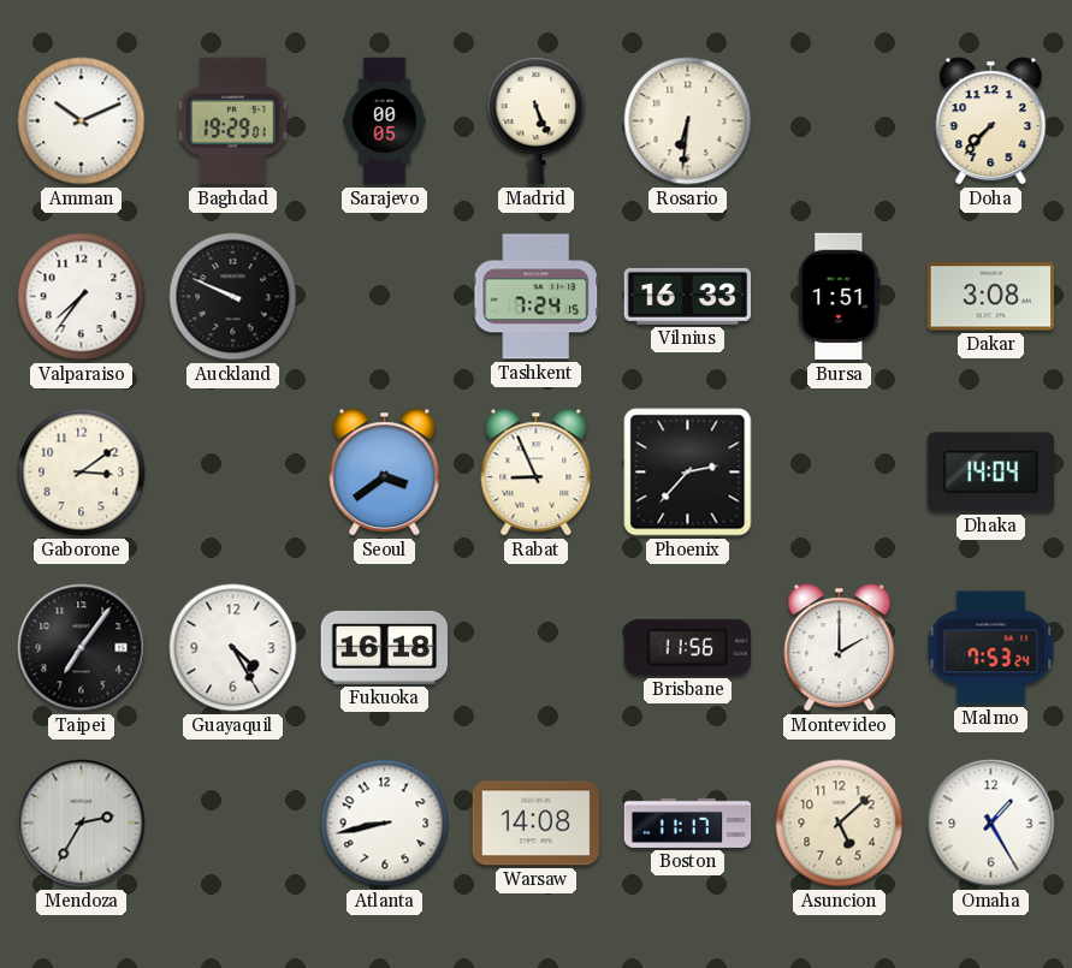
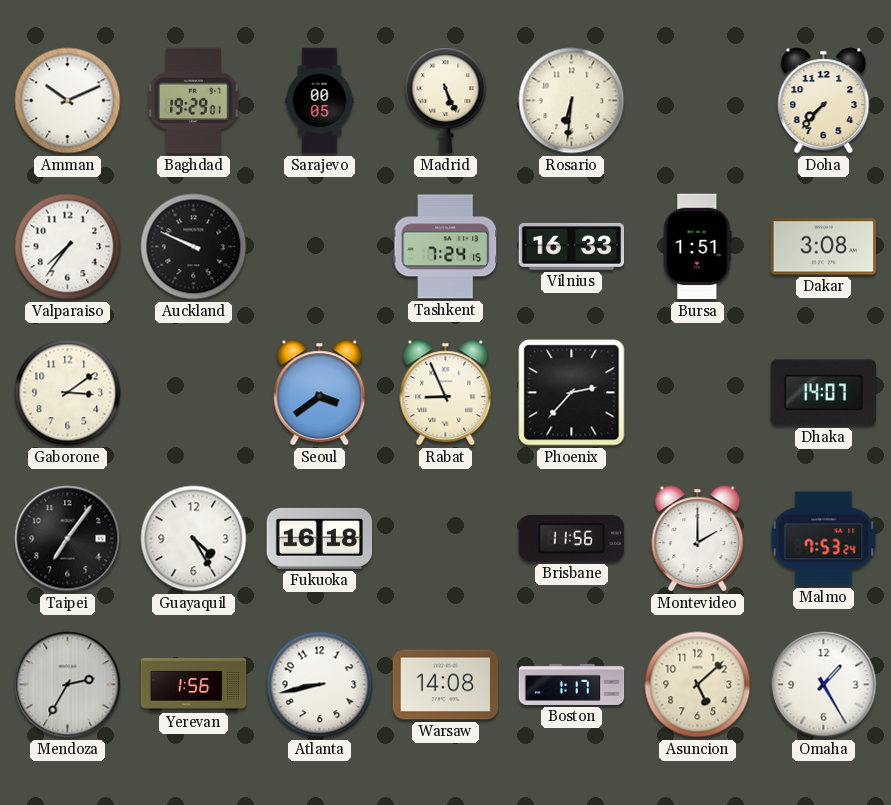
Dhaka: 14:04 -> 14:07 (823, 393)
Yerevan: none -> 1:56 (194, 685)
Boston: 11:17 -> 1:17 (572, 684)
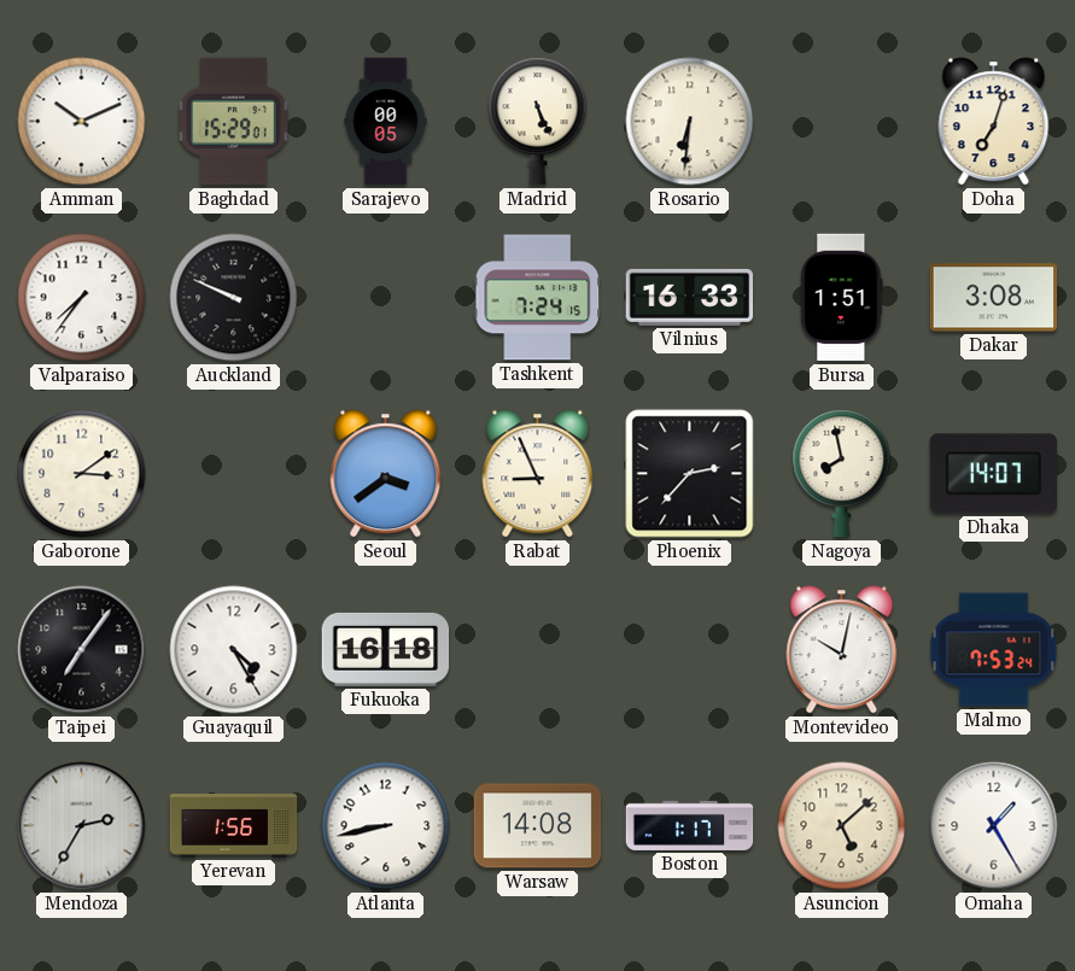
Baghdad: 19:29 -> 15:29 (234, 122)
Doha: 7:37 -> 7:03 (994, 122)
Nagoya: none -> 7:58 (842, 474)
Brisbane: 11:56 -> none (571, 538)
Montevideo: 2:00 -> 10:02 (842, 650)
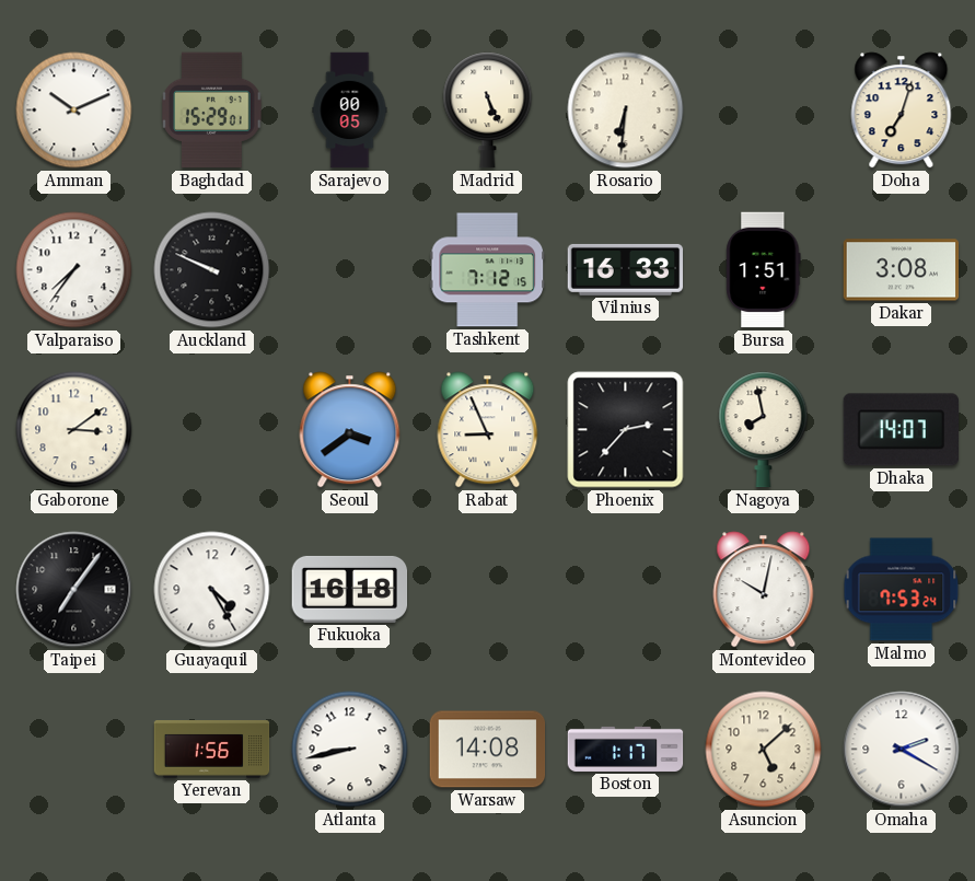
Tashkent: 7:24 -> 7:12 (488, 270)
Mendoza: 2:35 -> none (82, 826)
Omaha: 1:25 -> 2:20 (902, 750)
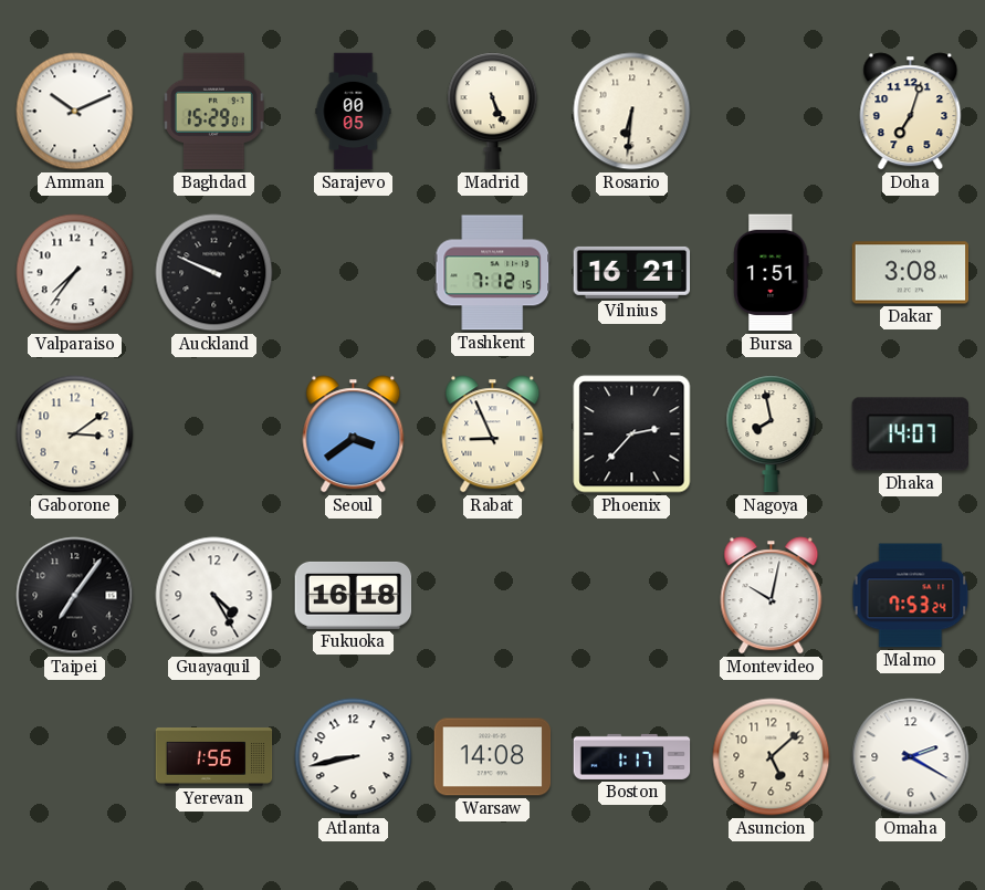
Vilnius: 16:33 -> 16:21 (632, 272)
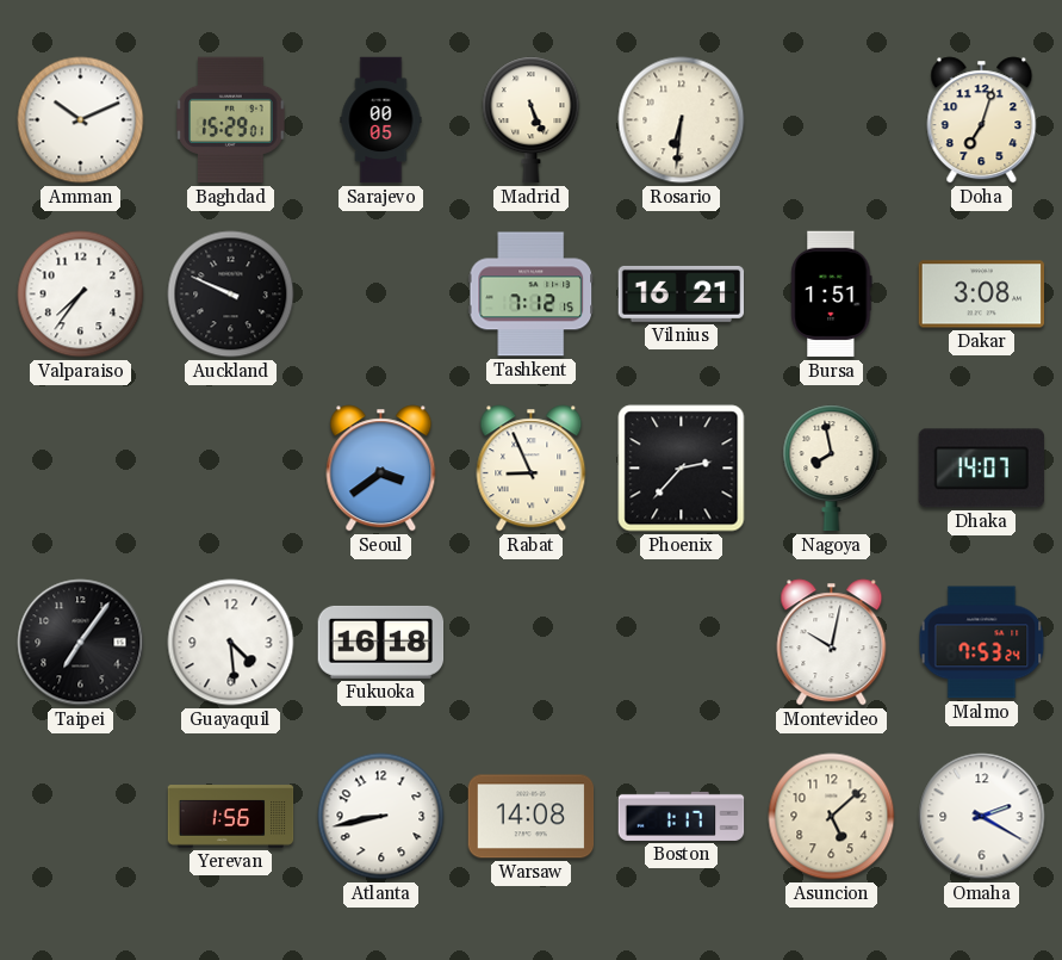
Gaborone: 3:09 -> none (75, 434)
Guayaquil: 4:25 -> 4:29 (231, 643)
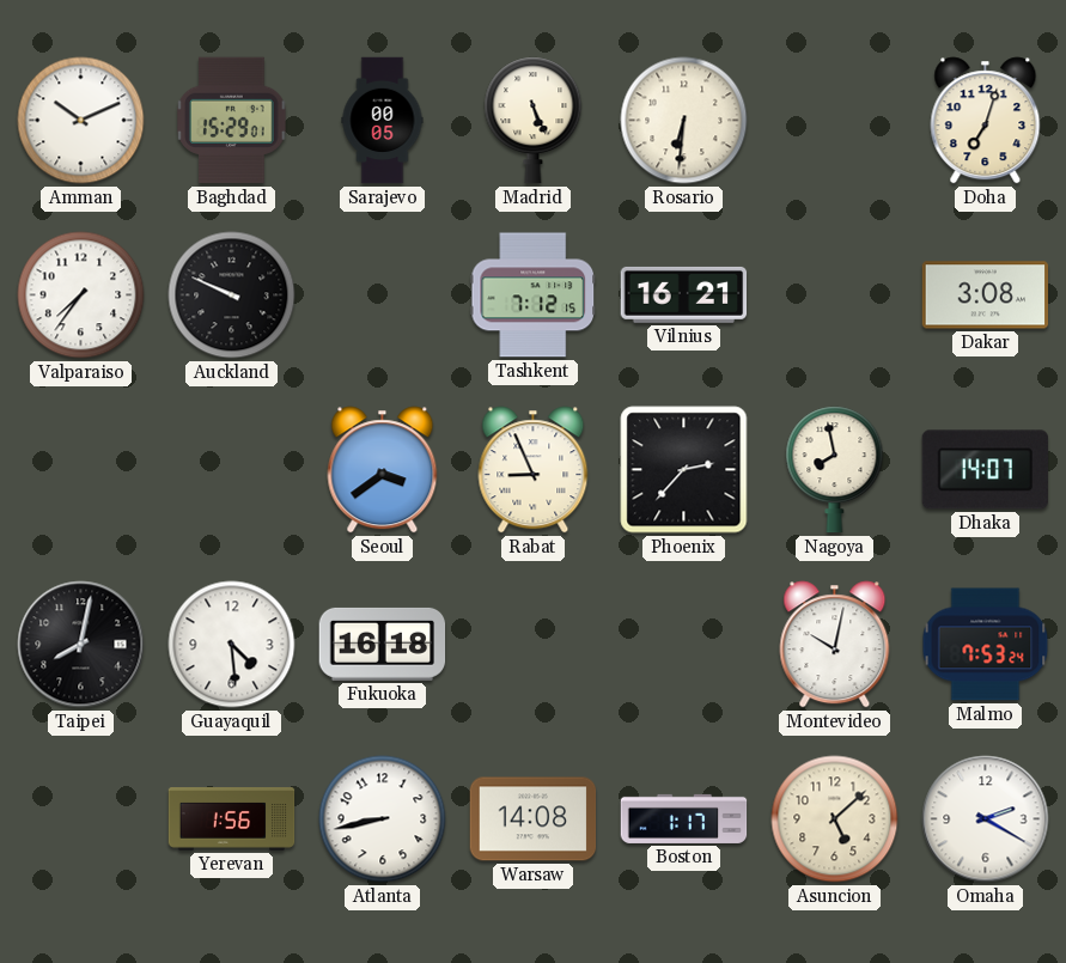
Bursa: 1:51 -> none (832, 295)
Taipei: 7:06 -> 8:02 (81, 645)
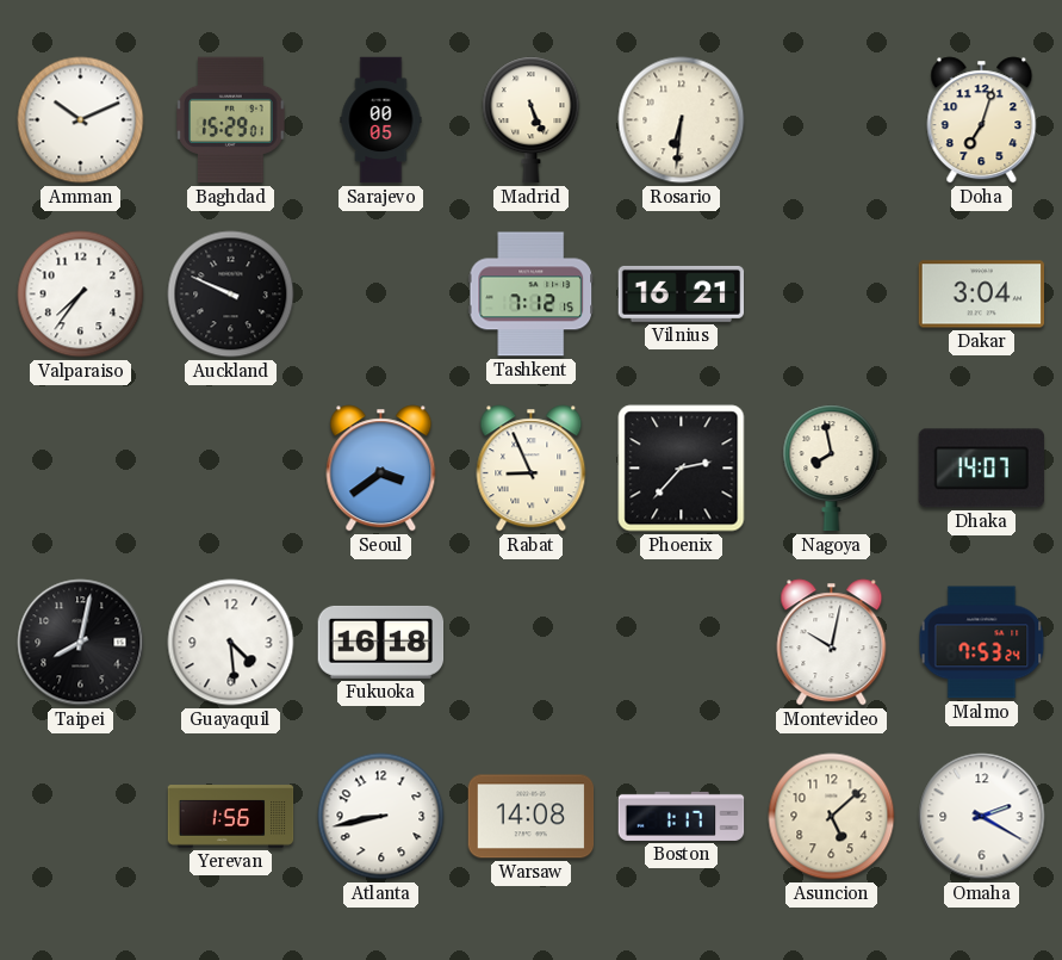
Dakar: 3:08 -> 3:04 (982, 295)
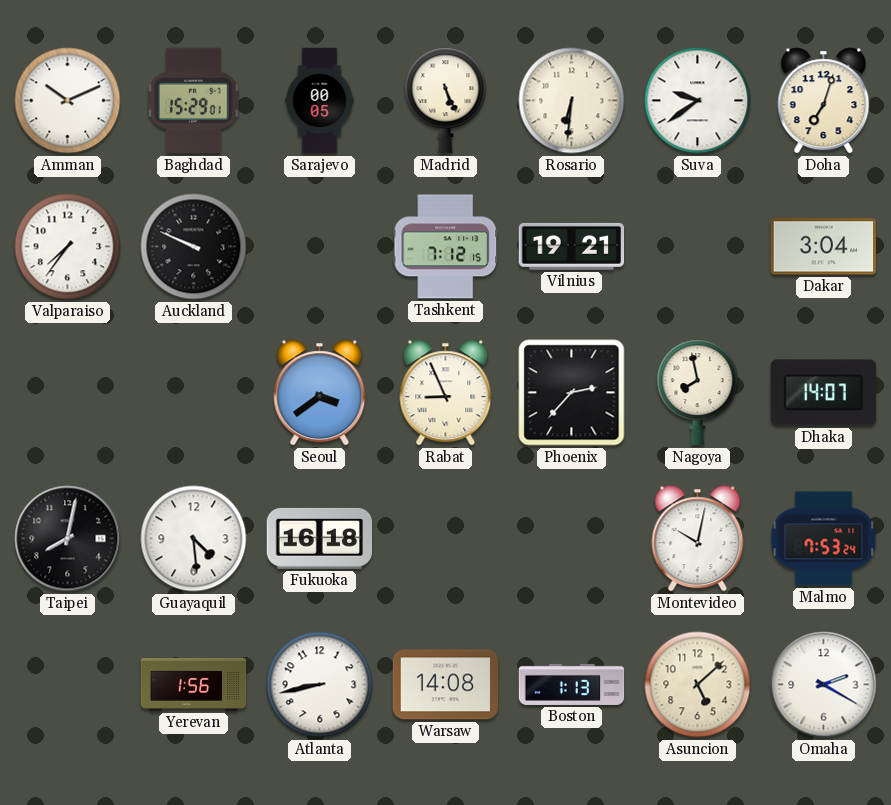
Suva: none -> 9:39 (698, 101)
Vilnius: 16:21 -> 19:21 (572, 246)
Boston: 1:17 -> 1:13 (572, 684)
